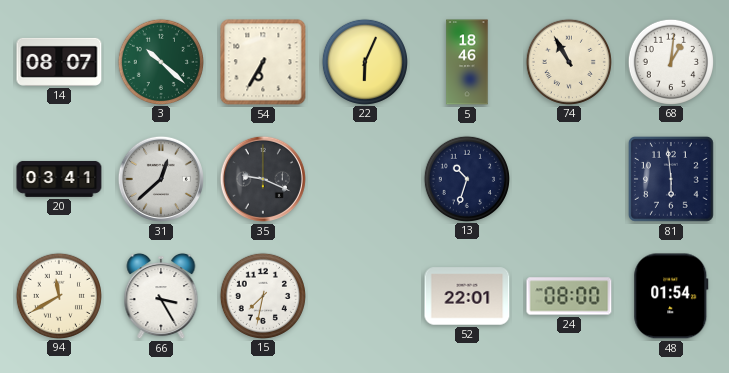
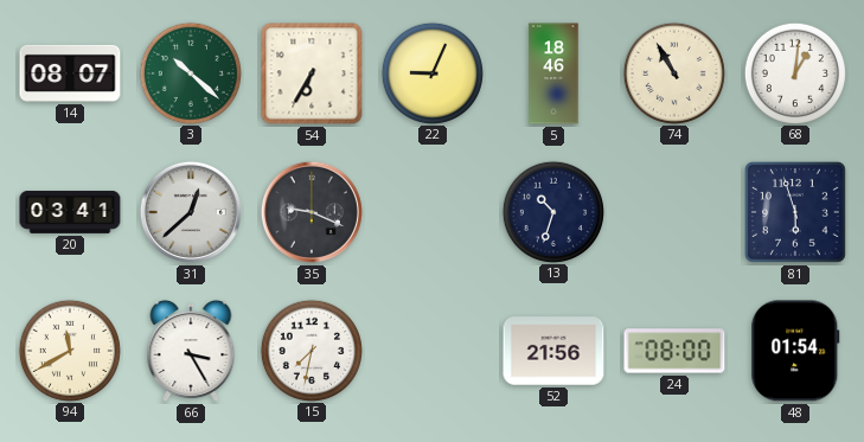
22: 6:04 -> 9:04 (431, 72)
81: 5:59 -> 5:57 (795, 212)
52: 22:01 -> 21:56 (553, 351)
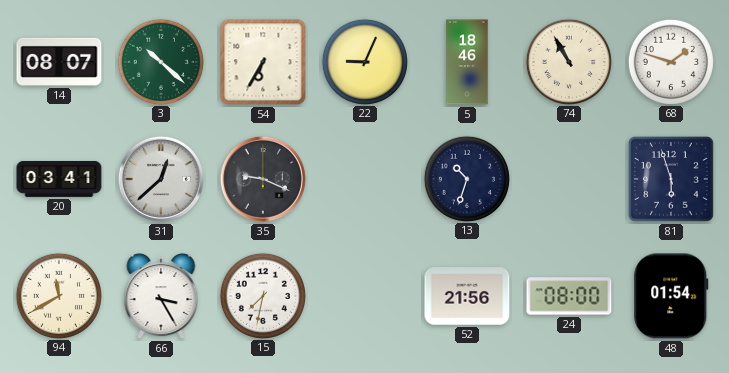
68: 1:01 -> 1:48 (670, 61)
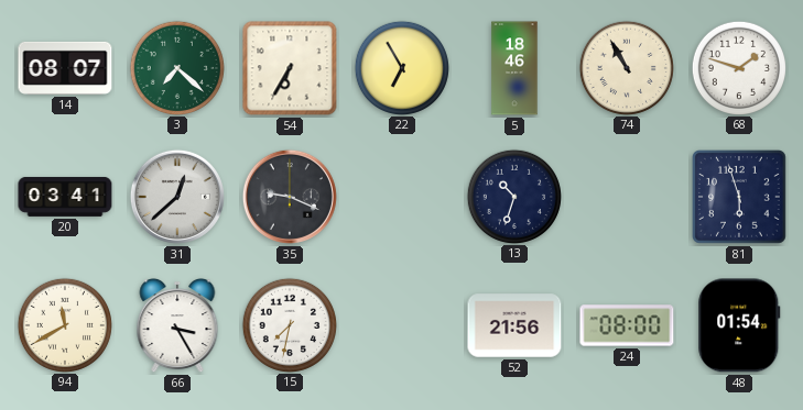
3: 10:22 -> 7:22 (176, 67)
22: 9:04 -> 6:55 (401, 67)
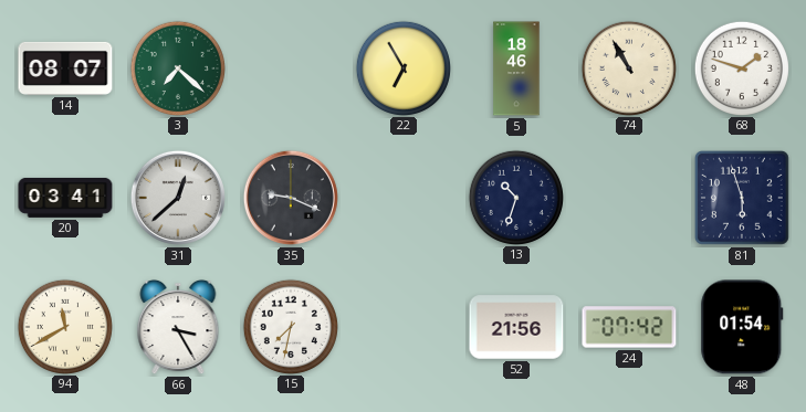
54: 6:35 -> none (290, 68)
24: 08:00 -> 07:42 (629, 327)
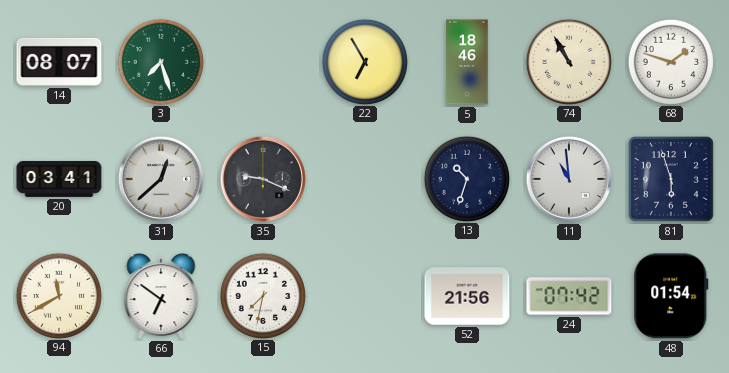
3: 7:22 -> 7:27 (160, 61)
11: none -> 10:59 (569, 179)
66: 3:25 -> 6:51 (161, 296)
